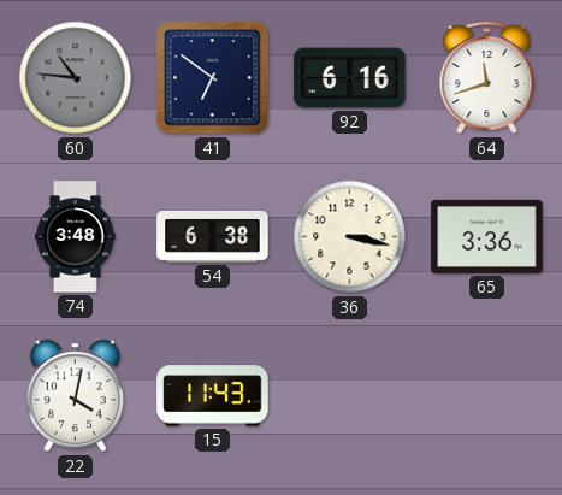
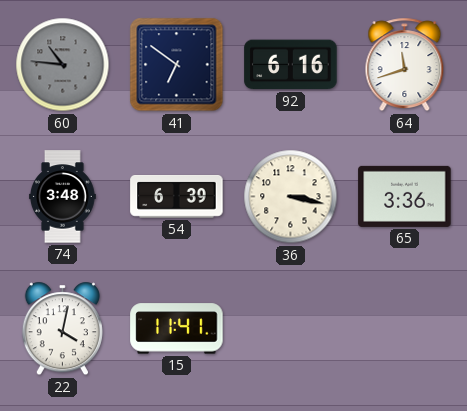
54: 6:38 -> 6:39 (177, 197)
15: 11:43 -> 11:41 (177, 329)
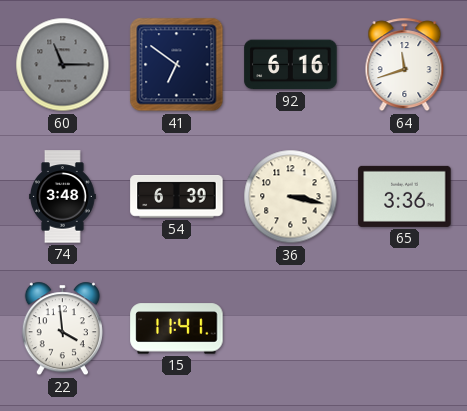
60: 10:46 -> 11:15 (63, 65)
22: 4:02 -> 3:59 (62, 329)
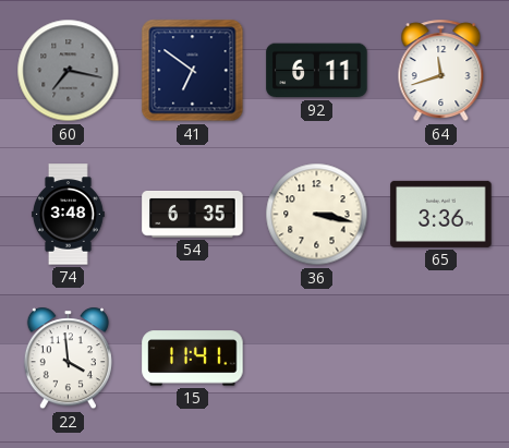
60: 11:15 -> 7:17 (69, 71)
92: 6:16 -> 6:11 (317, 71)
54: 6:39 -> 6:35 (193, 215)
